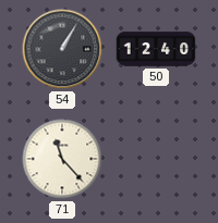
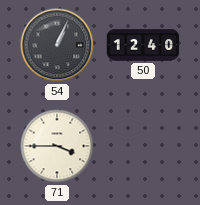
54: 1:05 -> 1:04 (57, 45)
71: 11:23 -> 3:45 (57, 146)
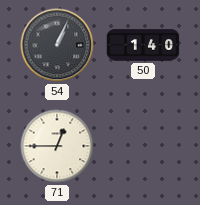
50: 12:40 -> 1:40 (143, 45)
71: 3:45 -> 12:45 (57, 146)
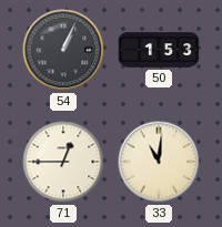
50: 1:40 -> 1:53 (159, 50)
33: none -> 11:01 (159, 162)
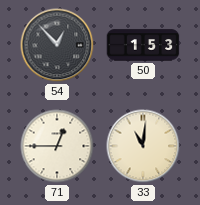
54: 1:04 -> 12:53 (57, 45)
